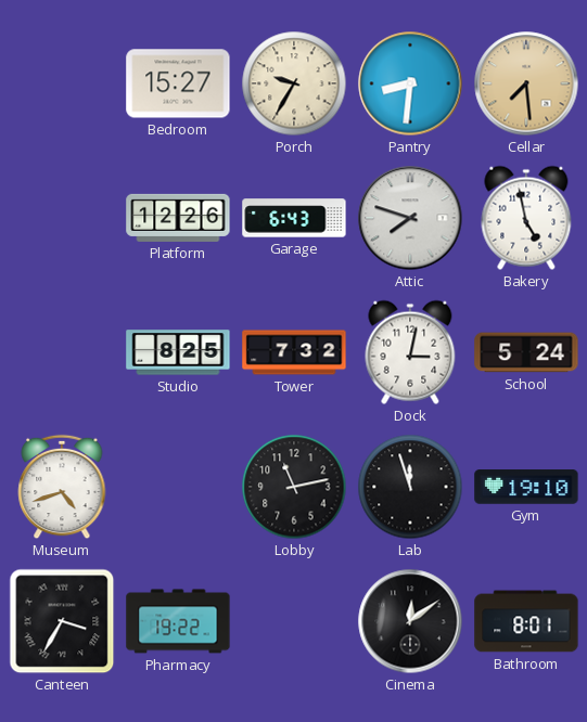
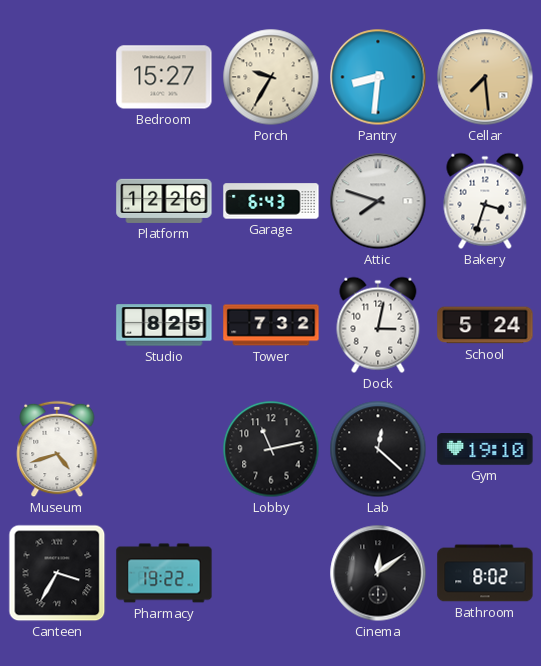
Bakery: 4:58 -> 3:33 (485, 201)
Lab: 11:57 -> 12:22 (378, 449)
Bathroom: 8:01 -> 8:02 (485, 573)
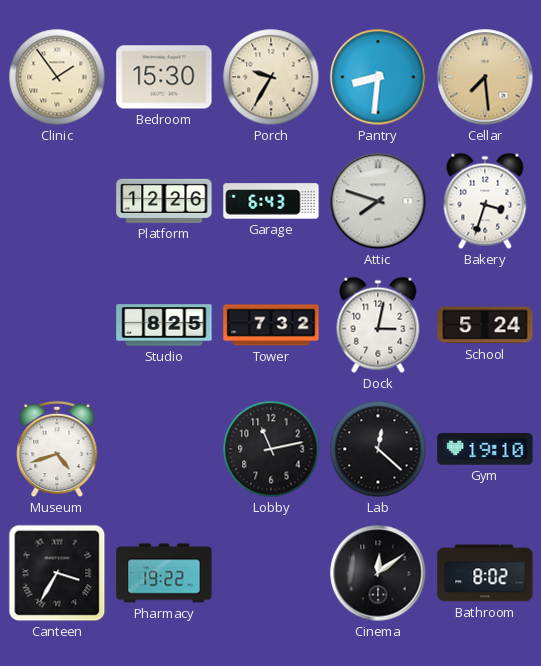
Clinic: none -> 1:54 (57, 77)
Bedroom: 15:27 -> 15:30 (164, 77)
